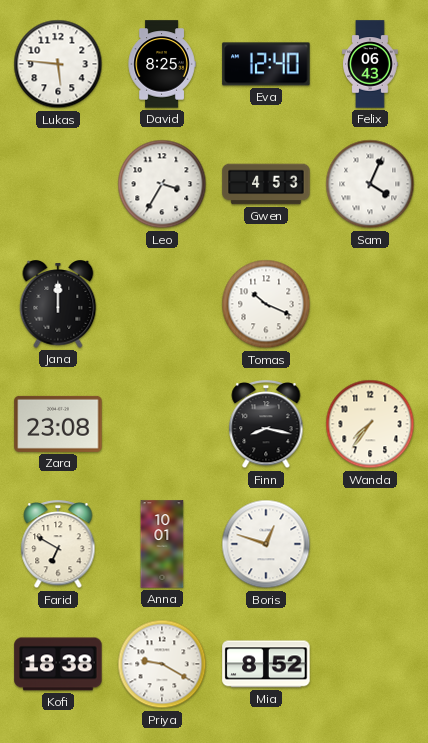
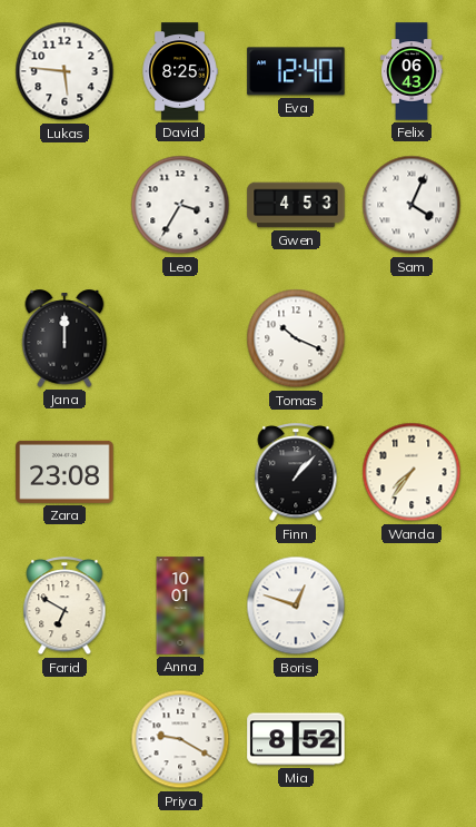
Finn: 8:17 -> 1:07 (296, 473)
Kofi: 18:38 -> none (58, 664)
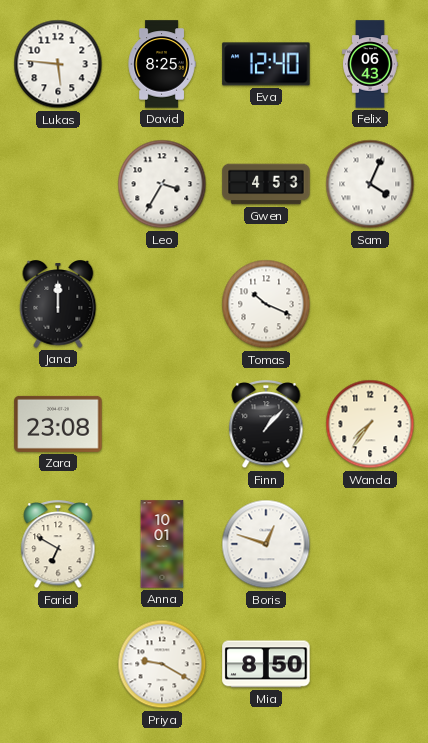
Mia: 8:52 -> 8:50 (266, 664)
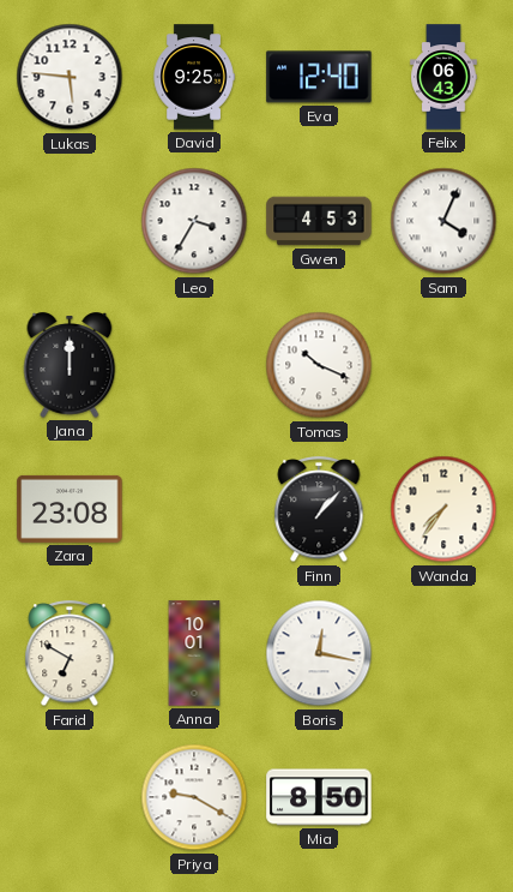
David: 8:25 -> 9:25 (194, 77)
Boris: 12:48 -> 12:17 (319, 653)
